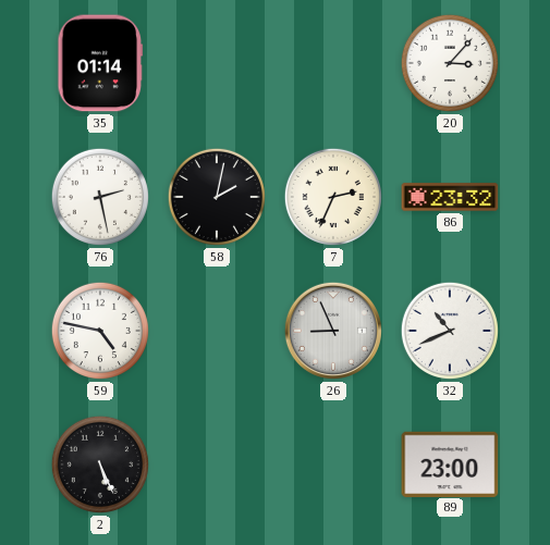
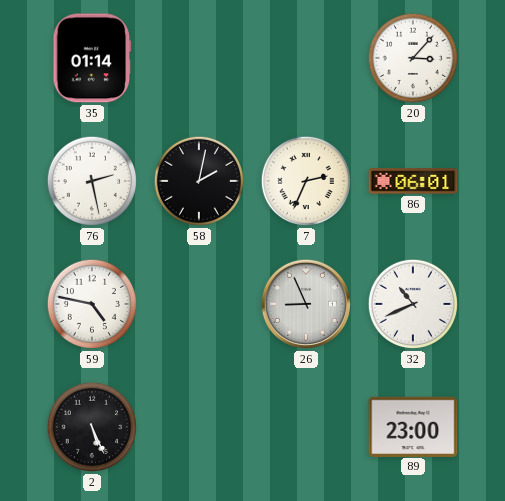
86: 23:32 -> 06:01 (413, 181)
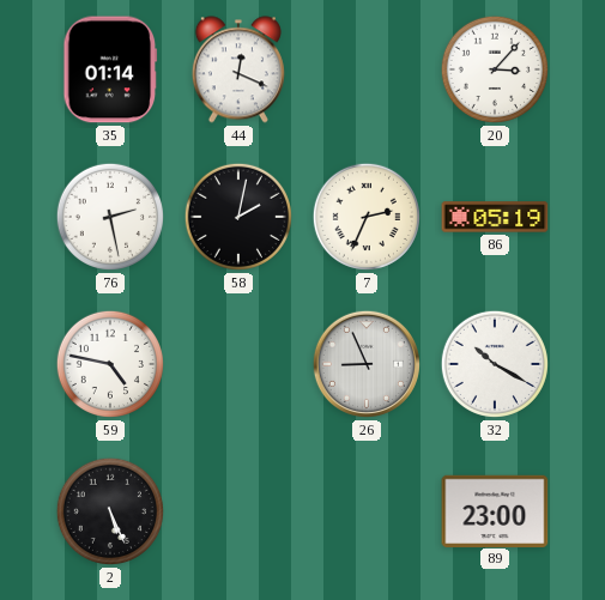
44: none -> 12:19 (238, 69)
86: 06:01 -> 05:19 (495, 217)
32: 10:41 -> 10:20 (495, 364)
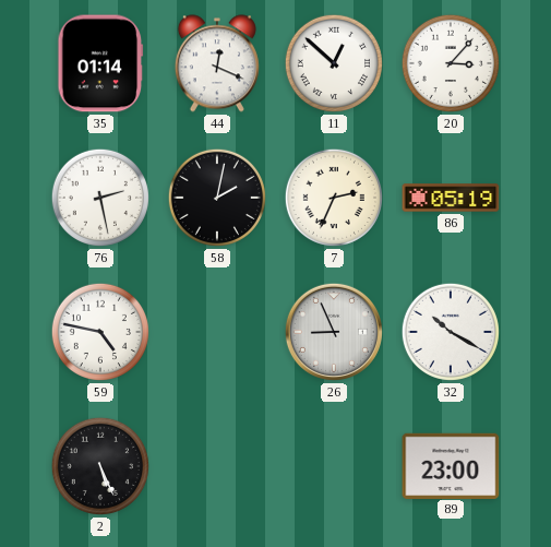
11: none -> 12:52 (334, 63)
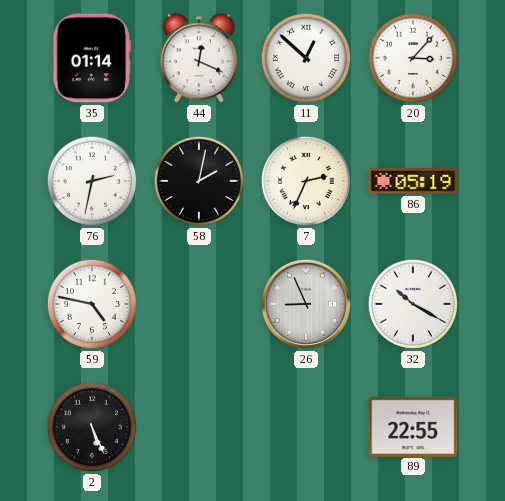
76: 2:28 -> 2:32 (92, 181)
89: 23:00 -> 22:55 (413, 426)
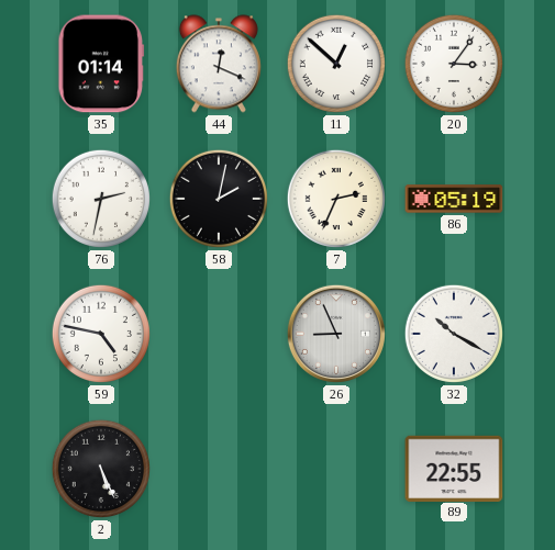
20: 3:07 -> 3:06 (454, 64)
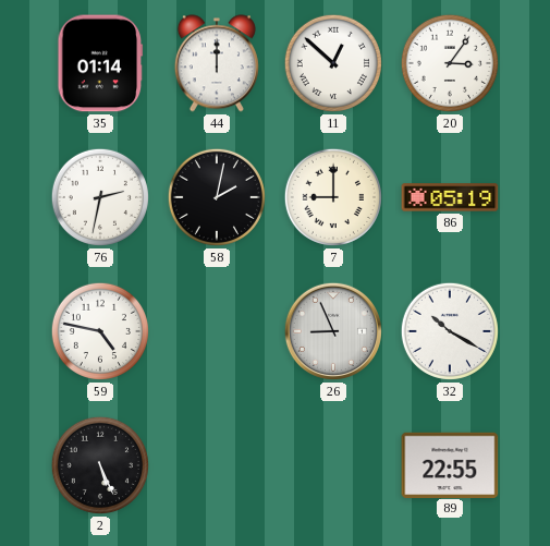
44: 12:19 -> 12:00 (217, 63)
7: 2:34 -> 9:00 (333, 197)
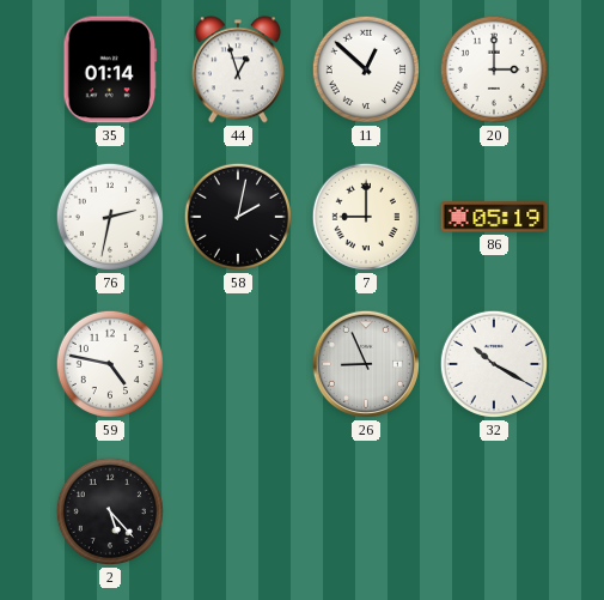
44: 12:00 -> 12:57 (238, 69)
20: 3:06 -> 3:00 (494, 69)
2: 5:26 -> 5:23 (110, 511)
89: 22:55 -> none (450, 464)
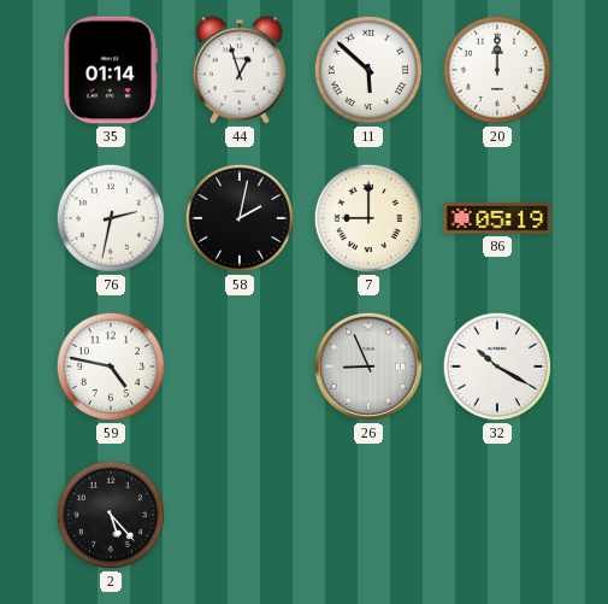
11: 12:52 -> 5:52 (368, 70)
20: 3:00 -> 12:00 (497, 70)
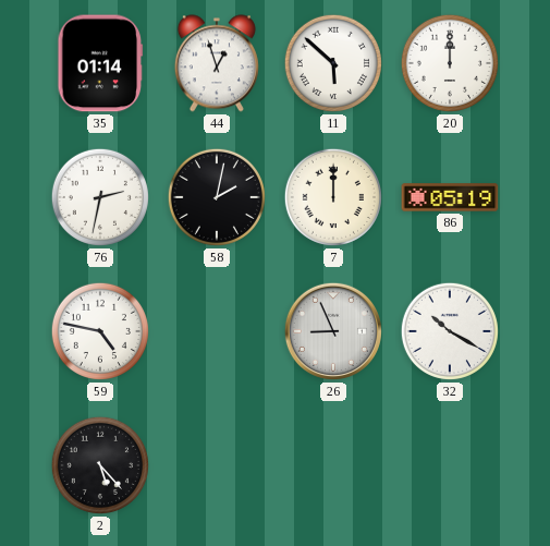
7: 9:00 -> 12:00 (333, 197)
